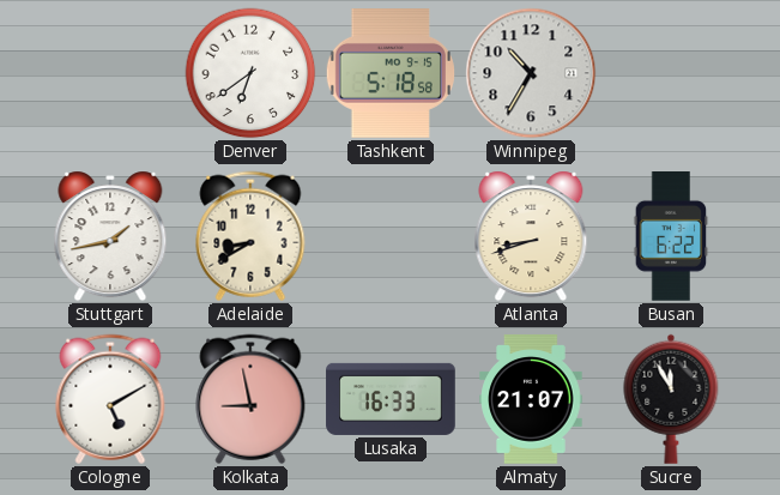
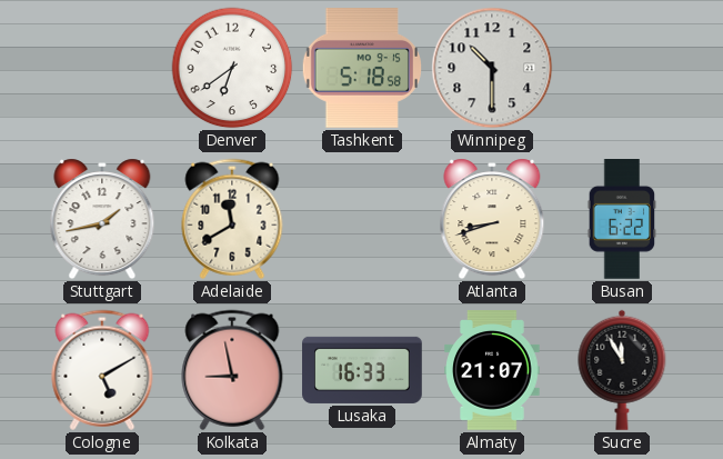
Winnipeg: 10:35 -> 10:30 (492, 68)
Adelaide: 8:40 -> 11:40 (232, 219)
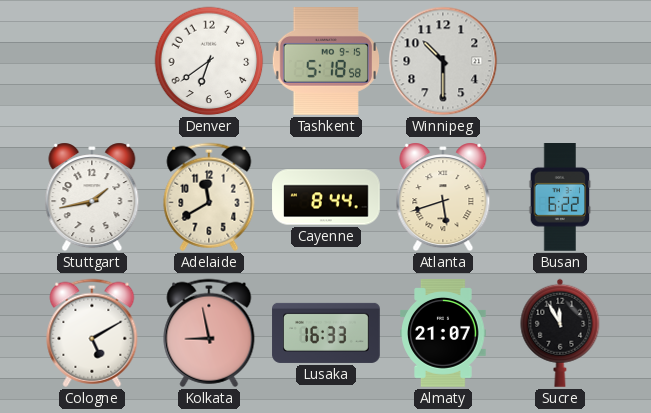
Cayenne: none -> 8:44 (326, 197)
Atlanta: 8:42 -> 5:42 (443, 197)
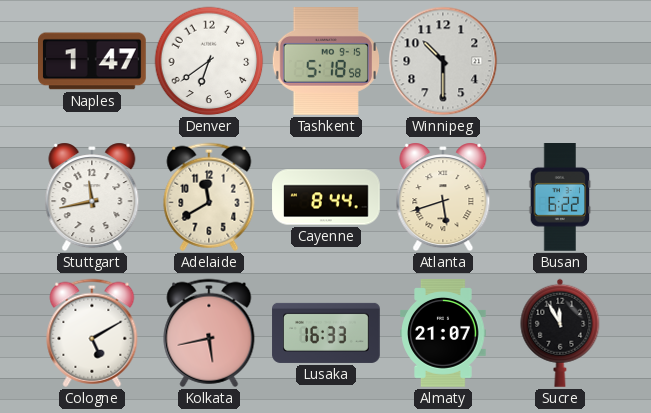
Naples: none -> 1:47 (92, 61)
Stuttgart: 1:43 -> 11:43 (92, 197)
Kolkata: 8:58 -> 5:43 (209, 333)
